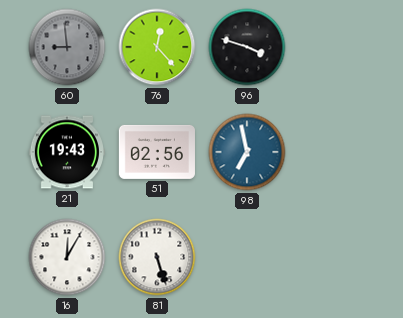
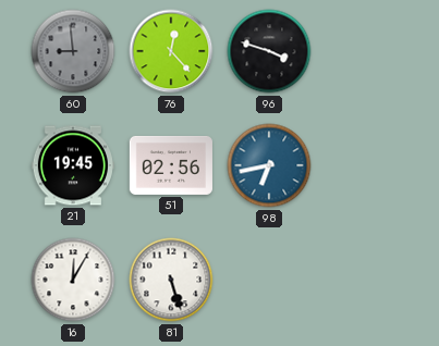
21: 19:43 -> 19:45 (73, 165)
98: 6:58 -> 6:43 (269, 165)
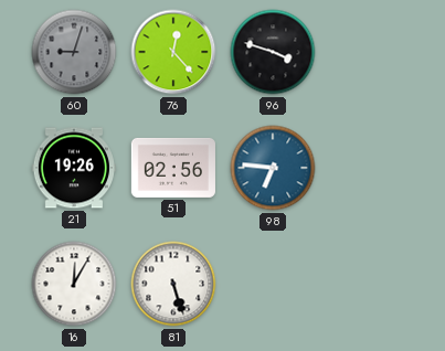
60: 8:59 -> 9:03 (74, 52)
21: 19:45 -> 19:26 (74, 168)
98: 6:43 -> 6:46 (273, 168)
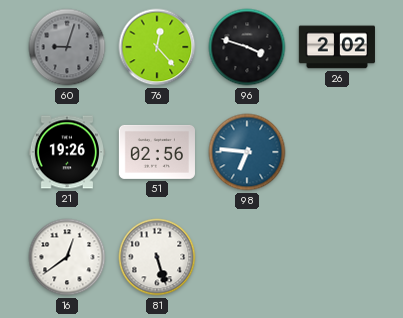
26: none -> 2:02 (336, 47)
16: 12:05 -> 12:39 (67, 257)
